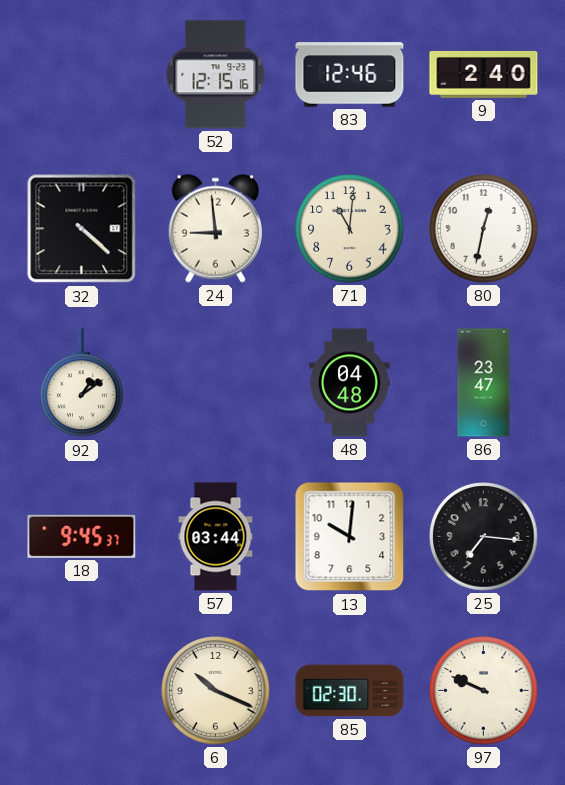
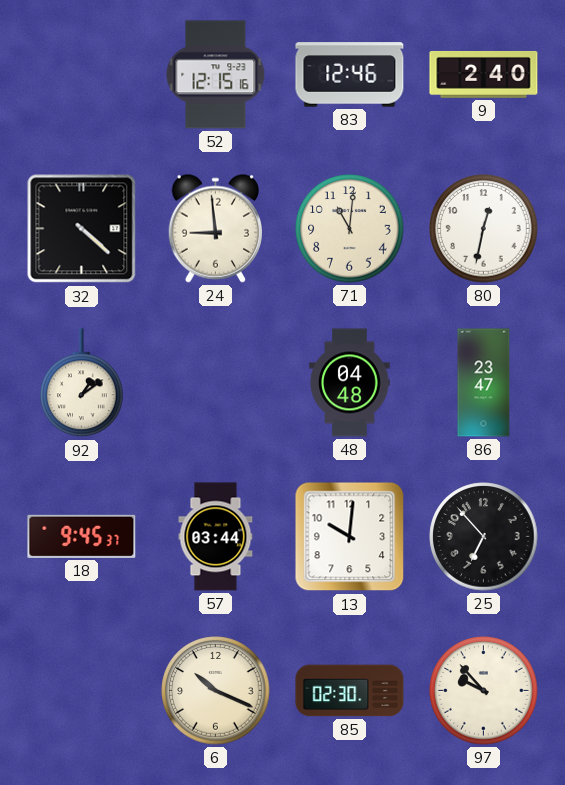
25: 7:16 -> 6:53 (484, 537)
97: 9:49 -> 9:53 (484, 691)
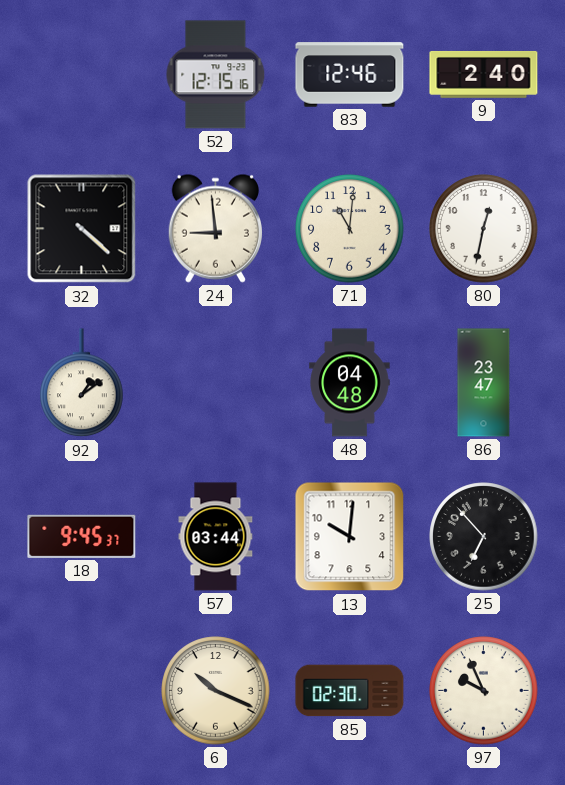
97: 9:53 -> 9:56 (484, 691)
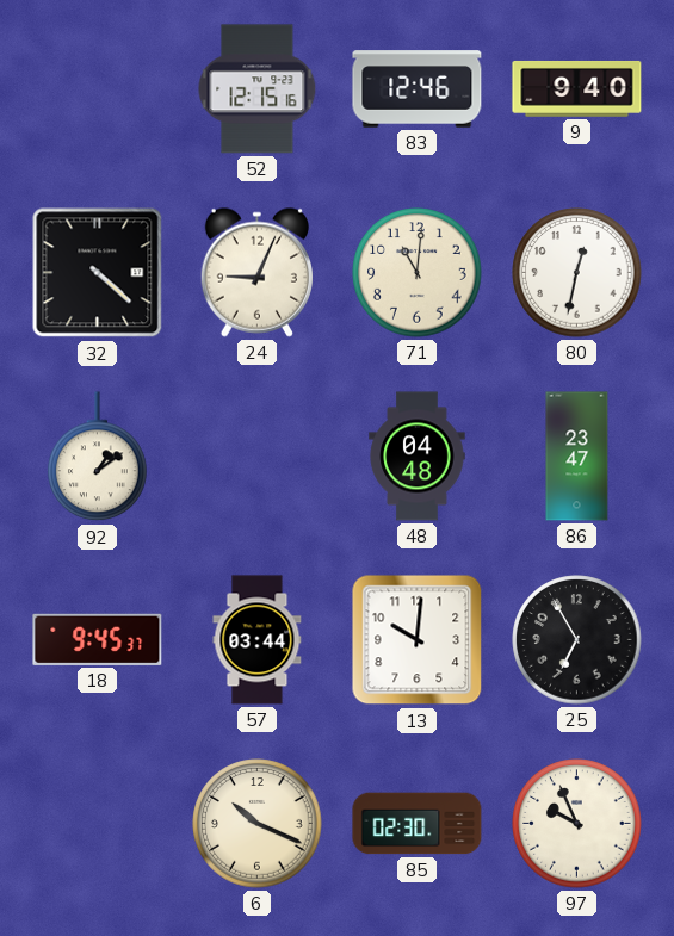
9: 2:40 -> 9:40 (577, 89)
24: 8:59 -> 9:04 (256, 272)
25: 6:53 -> 6:55 (577, 640)
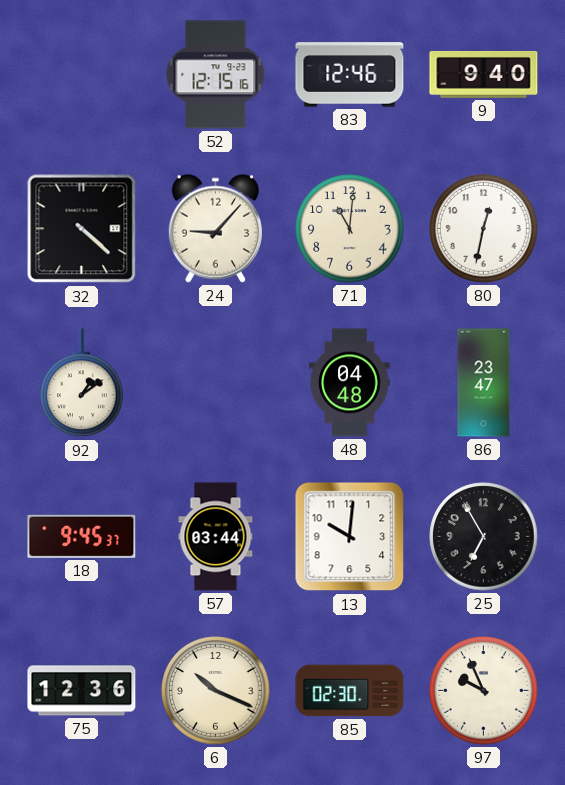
24: 9:04 -> 9:07 (215, 228)
75: none -> 12:36 (82, 691)
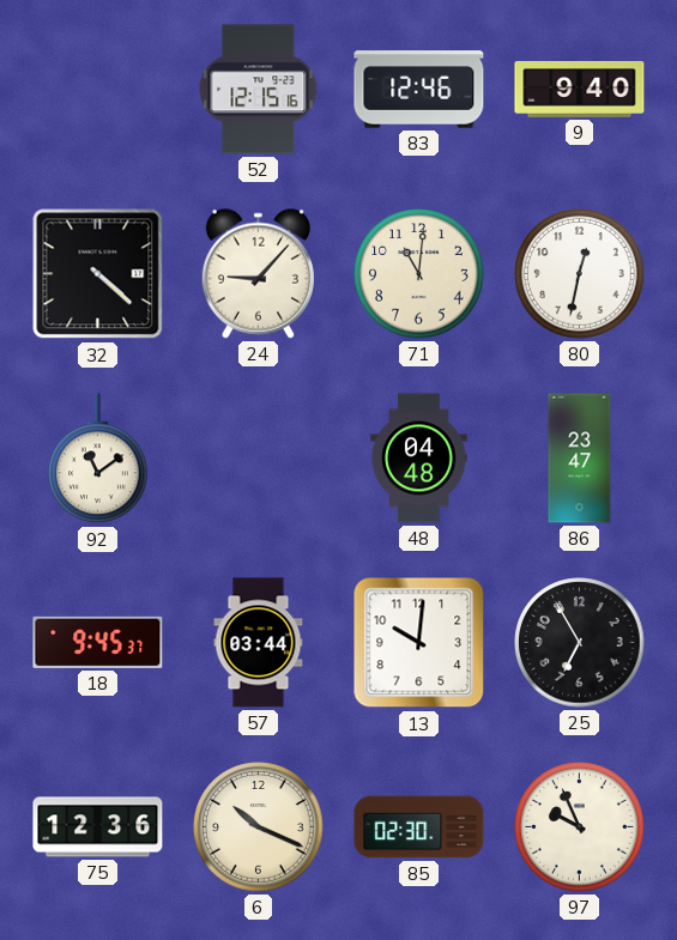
92: 1:09 -> 11:09 (98, 459)
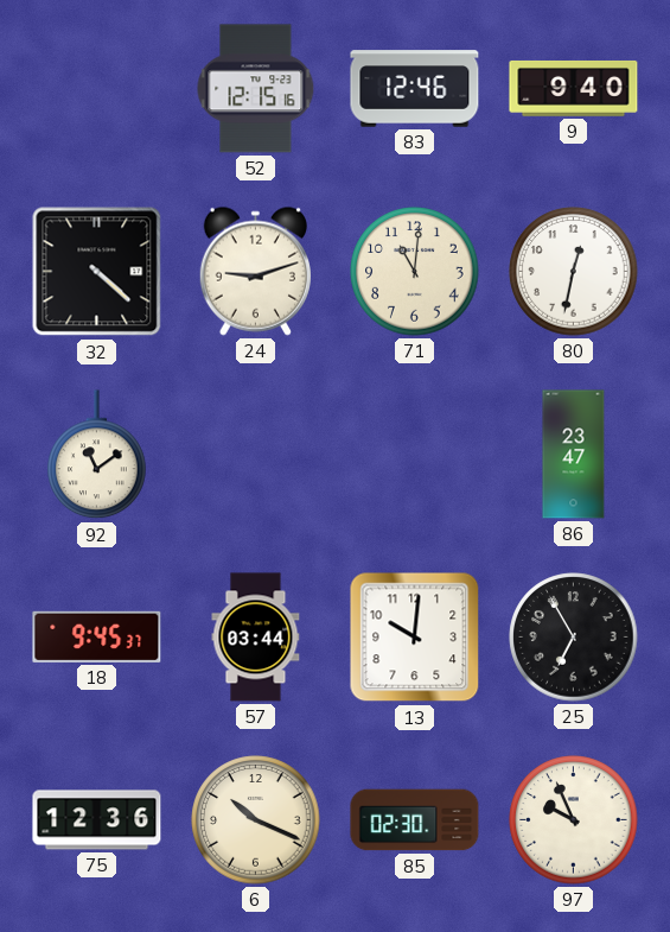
24: 9:07 -> 9:12 (255, 271)
48: 04:48 -> none (419, 459)
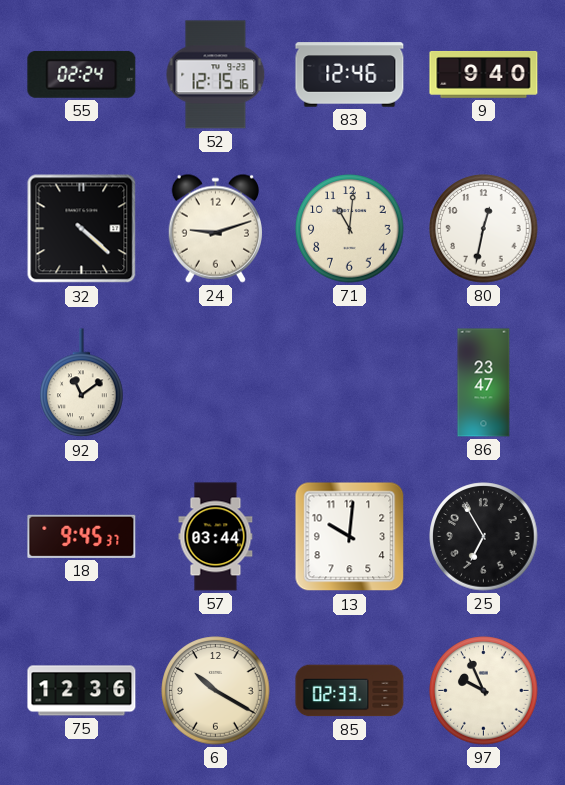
55: none -> 02:24 (82, 74)
6: 10:19 -> 10:20 (216, 691)
85: 02:30 -> 02:33 (350, 691)
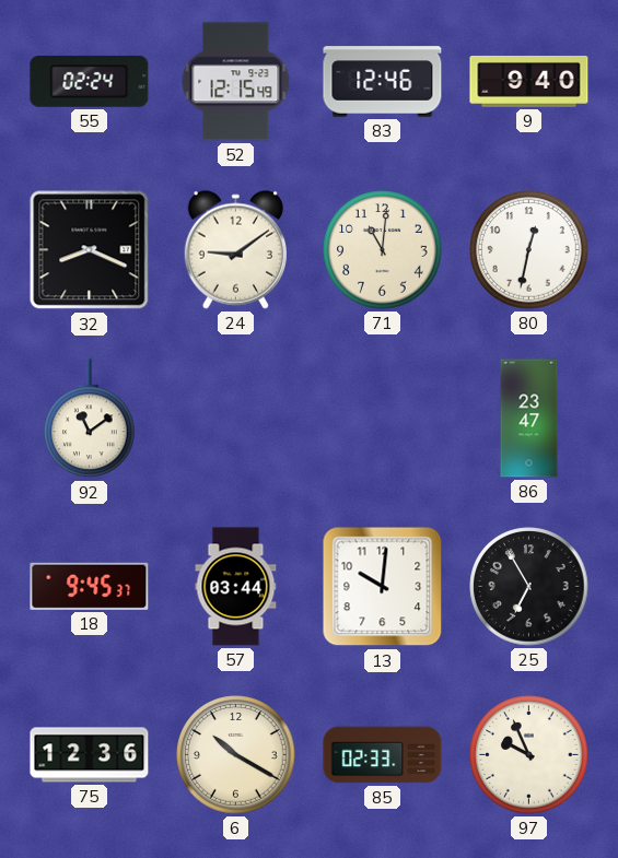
52: 12:15:16 -> 12:15:49 (236, 82)
32: 4:22 -> 8:19 (90, 250)
24: 9:12 -> 9:09 (235, 249)
